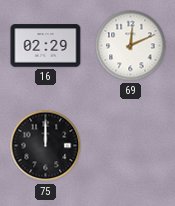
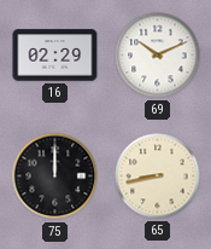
69: 12:11 -> 10:11 (158, 56)
65: none -> 8:43 (158, 176)
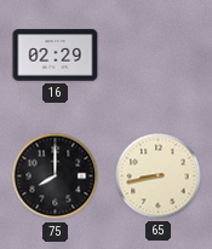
69: 10:11 -> none (158, 56)
75: 12:00 -> 8:00 (56, 176)
